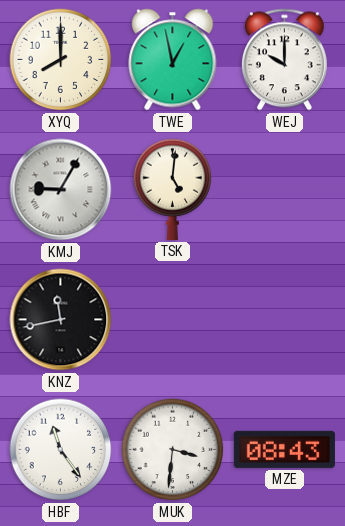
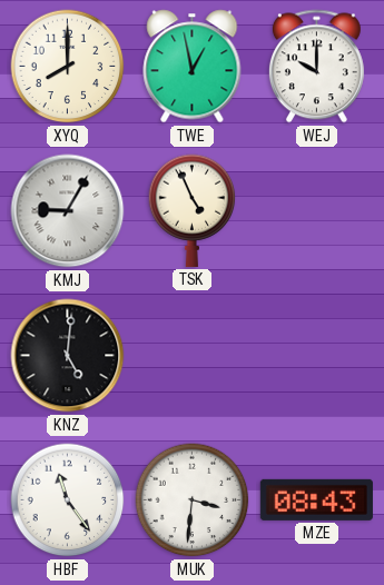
TSK: 5:01 -> 4:56 (193, 210)
KNZ: 11:43 -> 5:01 (68, 356)
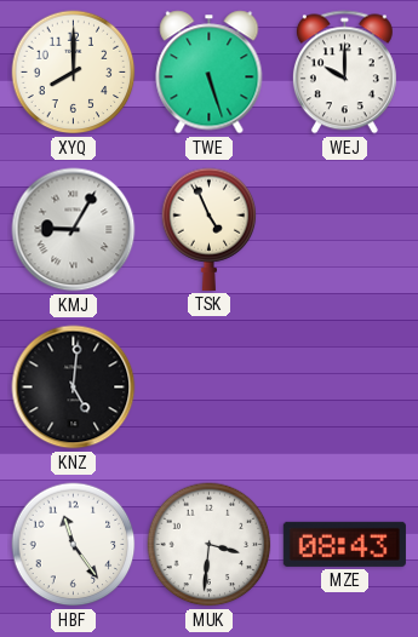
TWE: 12:58 -> 5:27 (210, 73)
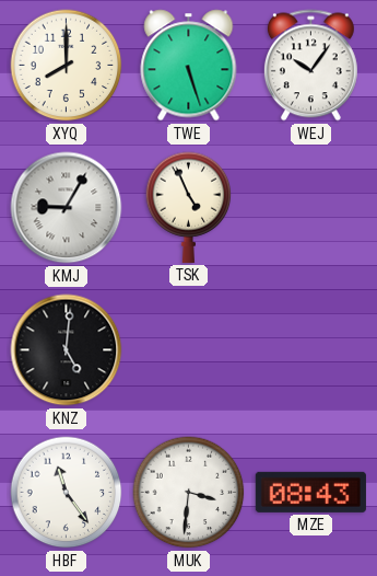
WEJ: 10:00 -> 10:06 (310, 66)
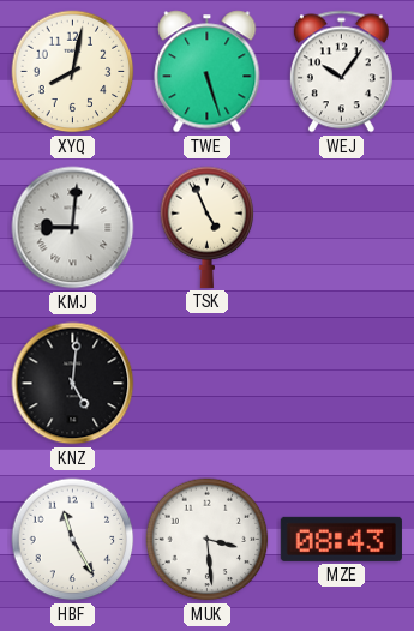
XYQ: 8:00 -> 8:02 (73, 72)
KMJ: 9:05 -> 9:01 (73, 228)
HBF: 11:24 -> 11:25 (73, 540)
MUK: 3:31 -> 3:29 (208, 540)
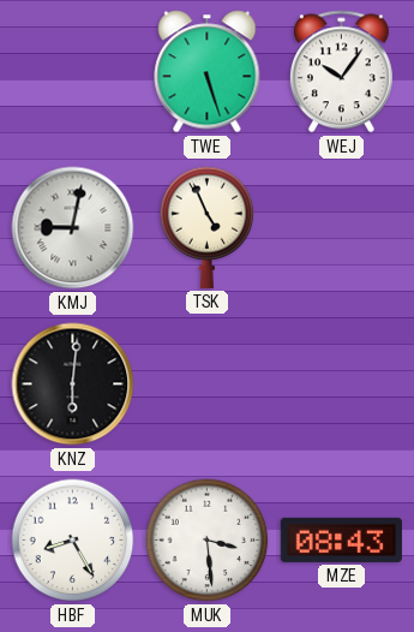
XYQ: 8:02 -> none (73, 72)
KMJ: 9:01 -> 9:02 (73, 228)
KNZ: 5:01 -> 6:01 (73, 384)
HBF: 11:25 -> 8:25 (73, 541)
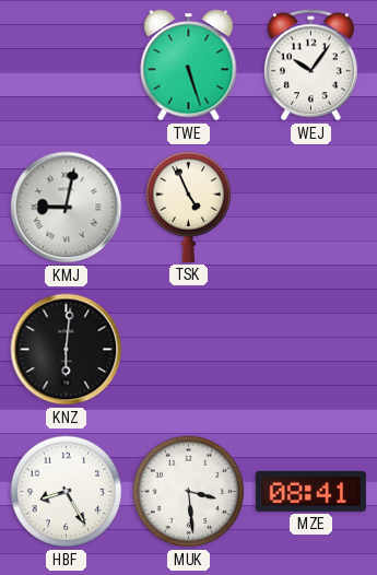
MZE: 08:43 -> 08:41 (310, 491)
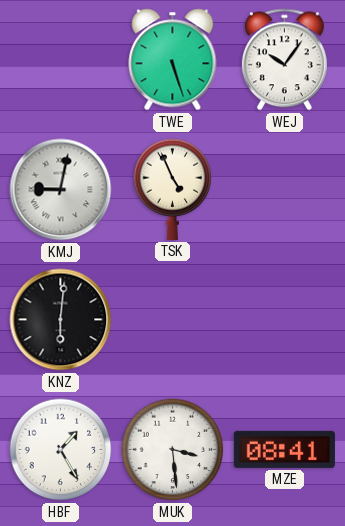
HBF: 8:25 -> 1:25 (61, 450)
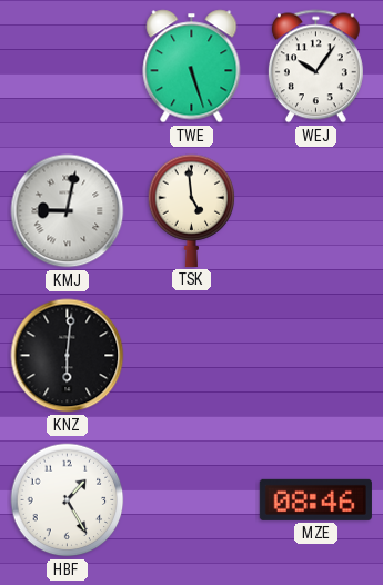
TSK: 4:56 -> 4:59 (192, 210)
MUK: 3:29 -> none (173, 450)
MZE: 08:41 -> 08:46 (315, 499)
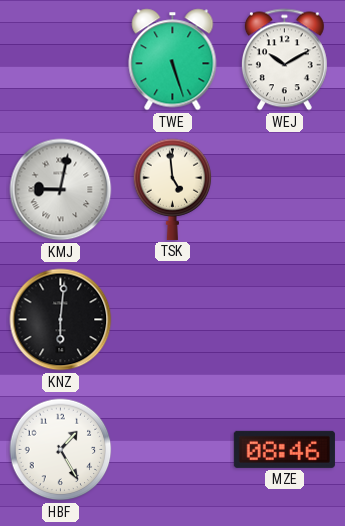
WEJ: 10:06 -> 10:10 (284, 60)
